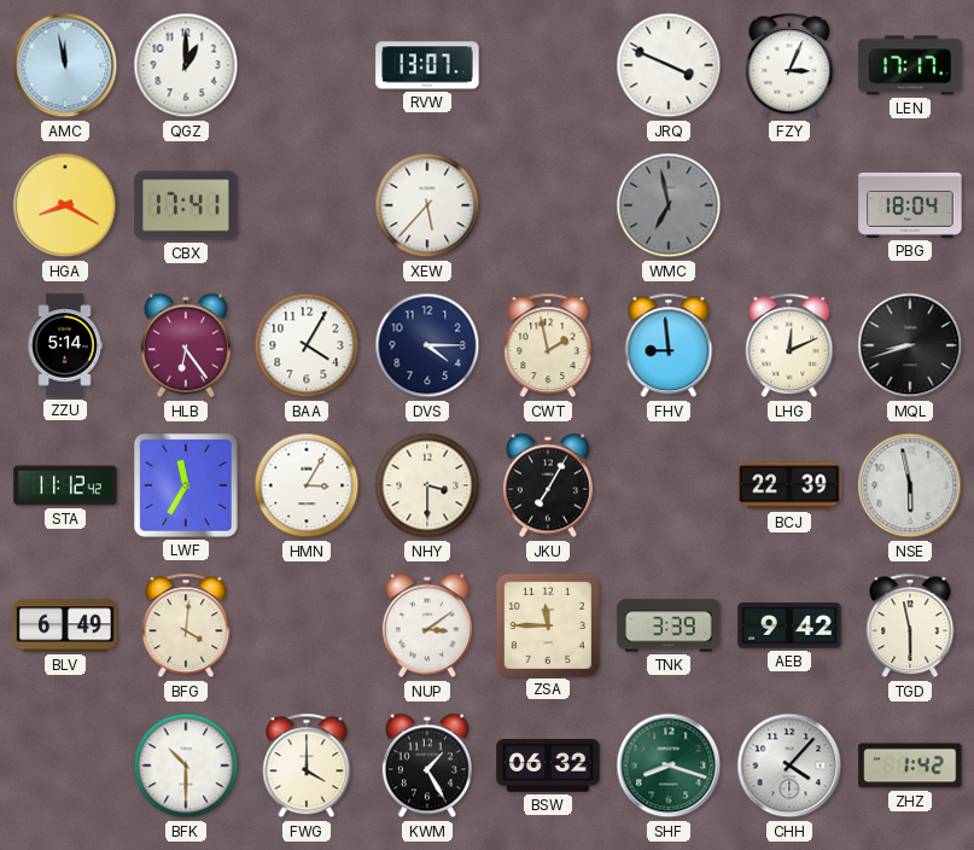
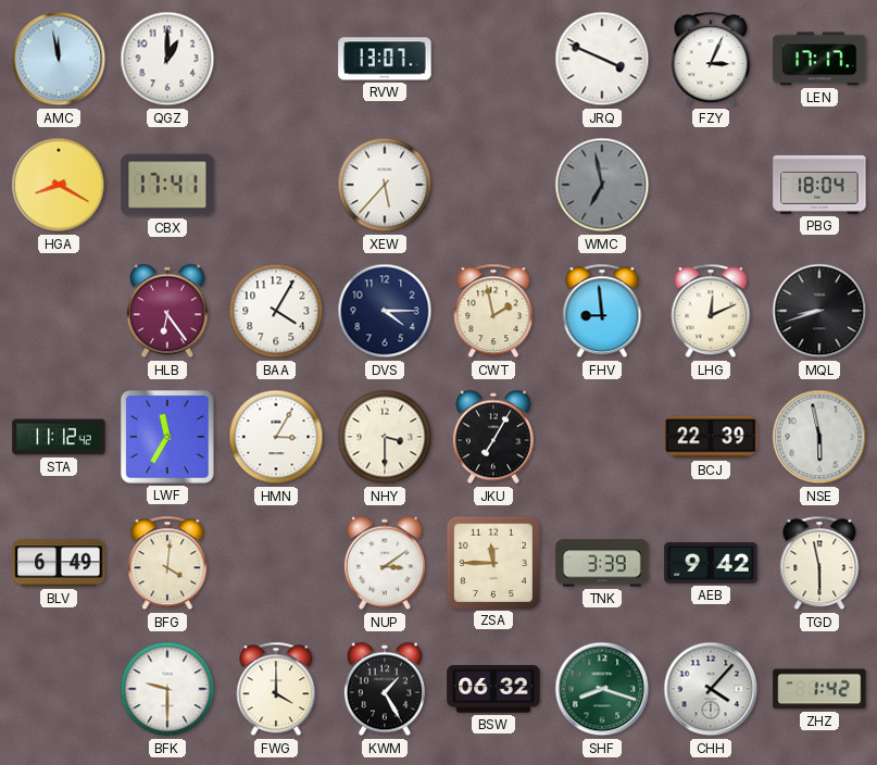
ZZU: 5:14 -> none (65, 345)
BFK: 10:30 -> 9:30 (167, 689)
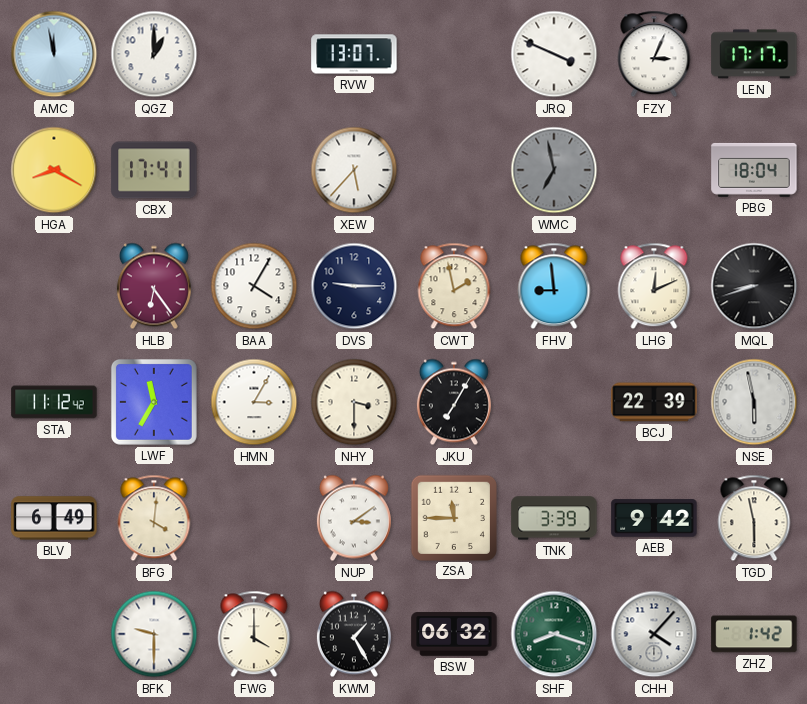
DVS: 4:15 -> 9:15 (354, 286)
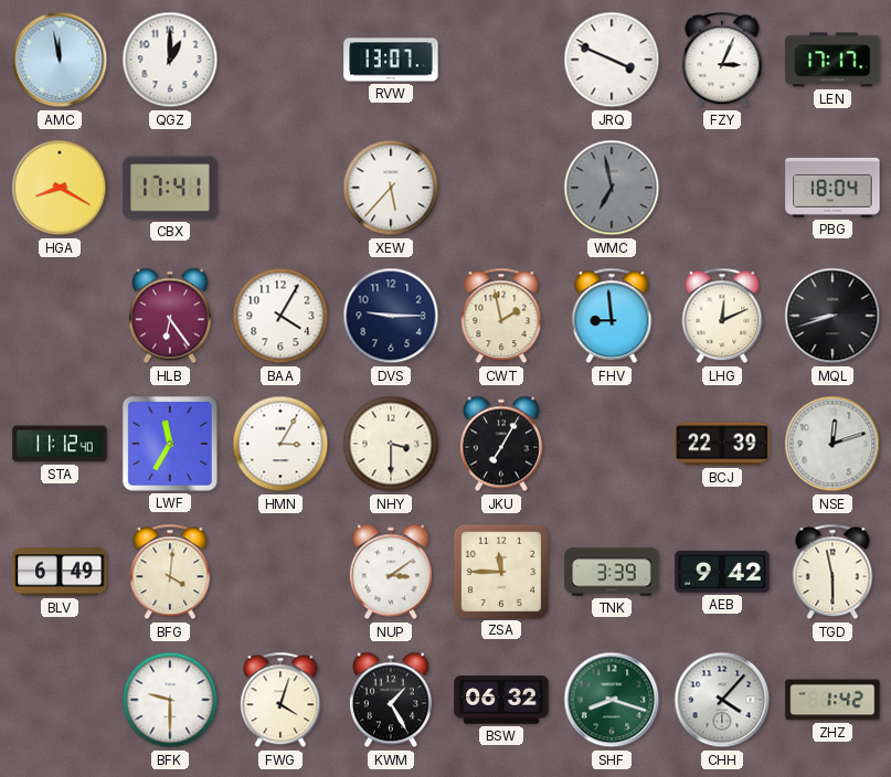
STA: 11:12:42 -> 11:12:40 (60, 444)
NSE: 5:58 -> 12:12 (832, 444)
FWG: 4:00 -> 4:03 (280, 700)
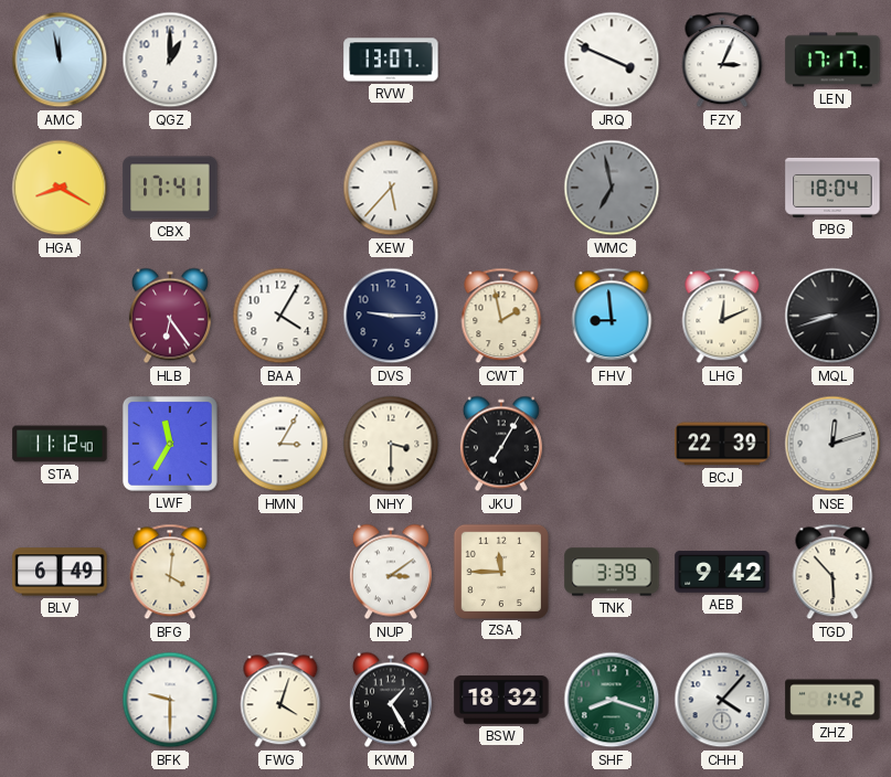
TGD: 5:58 -> 5:53 (832, 572)
BSW: 06:32 -> 18:32 (501, 700)
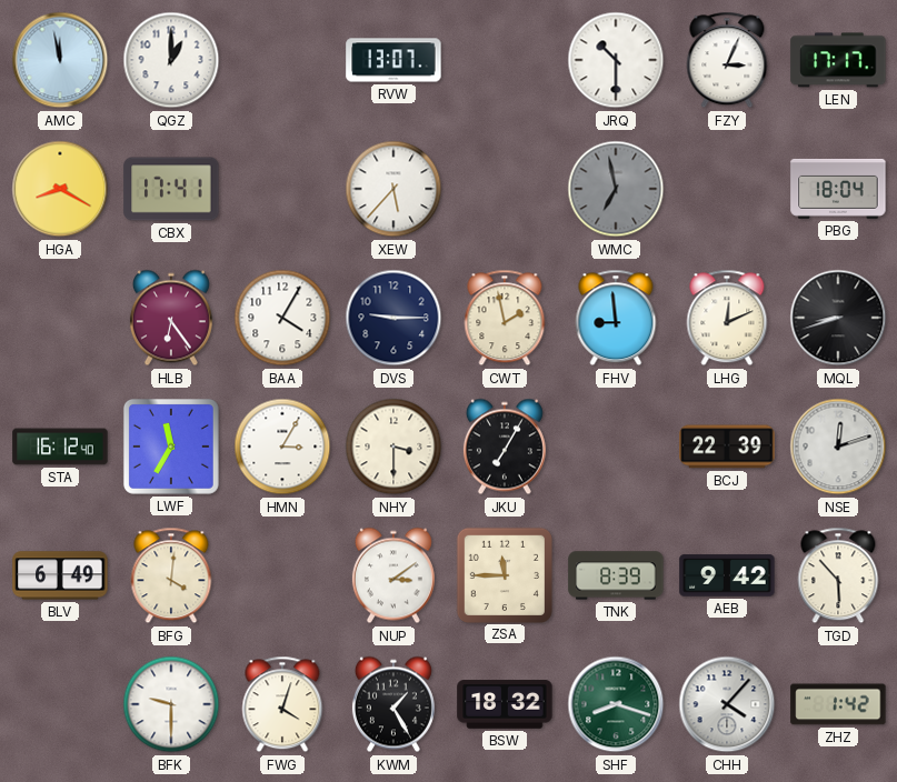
JRQ: 3:49 -> 10:30 (616, 60)
STA: 11:12 -> 16:12 (60, 447)
TNK: 3:39 -> 8:39 (616, 575)
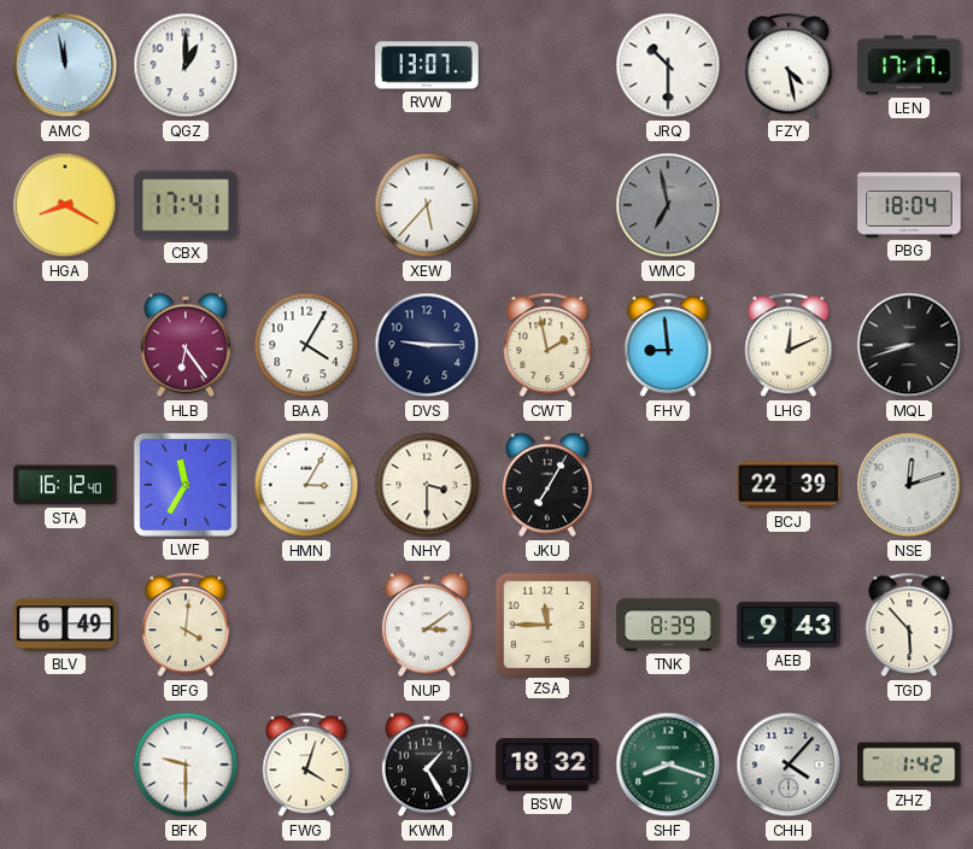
FZY: 3:04 -> 4:28 (789, 65)
AEB: 9:42 -> 9:43 (789, 625)
